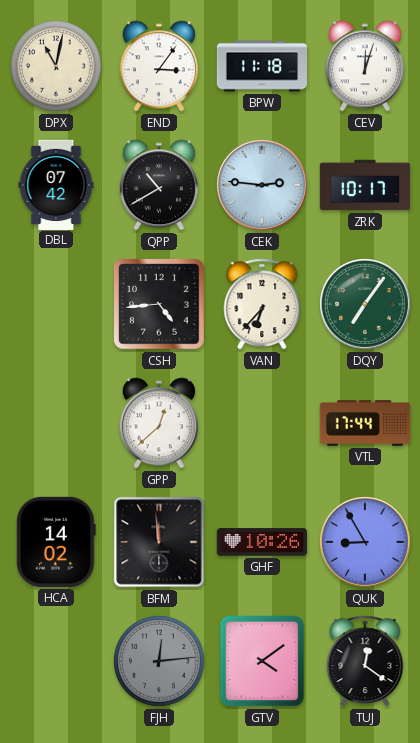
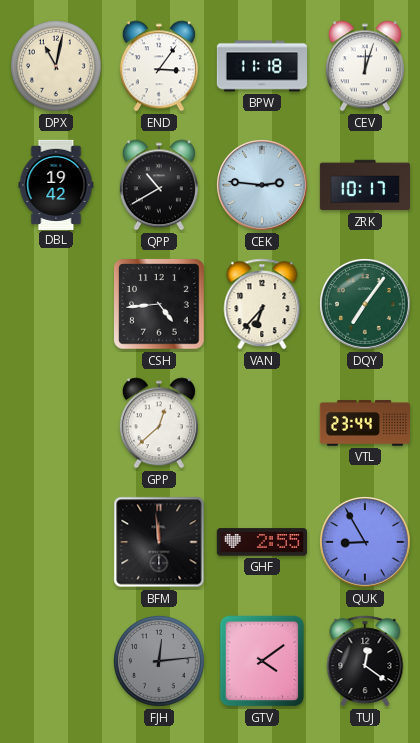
DBL: 07:42 -> 19:42 (56, 184)
VTL: 17:44 -> 23:44 (364, 423)
HCA: 14:02 -> none (56, 542)
GHF: 10:26 -> 2:55 (261, 542)
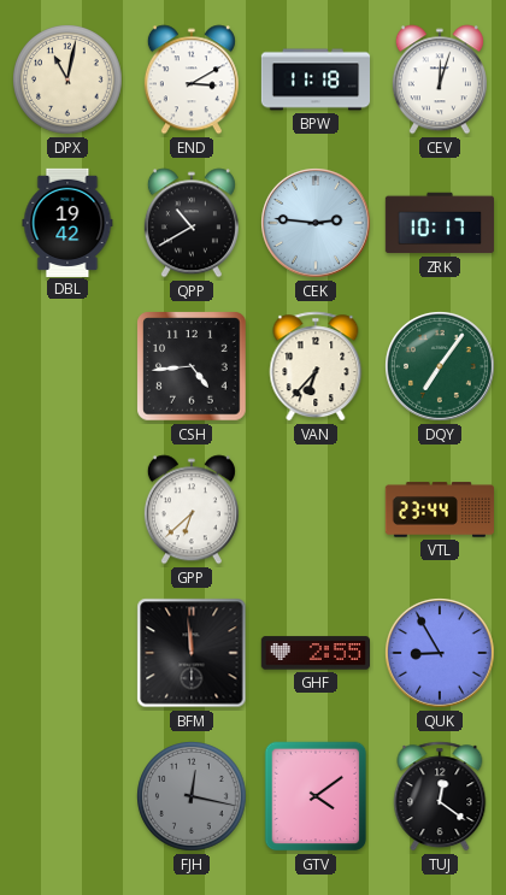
END: 3:06 -> 3:10 (192, 80)
GPP: 12:38 -> 6:38 (192, 510)
FJH: 12:14 -> 12:17 (193, 797)
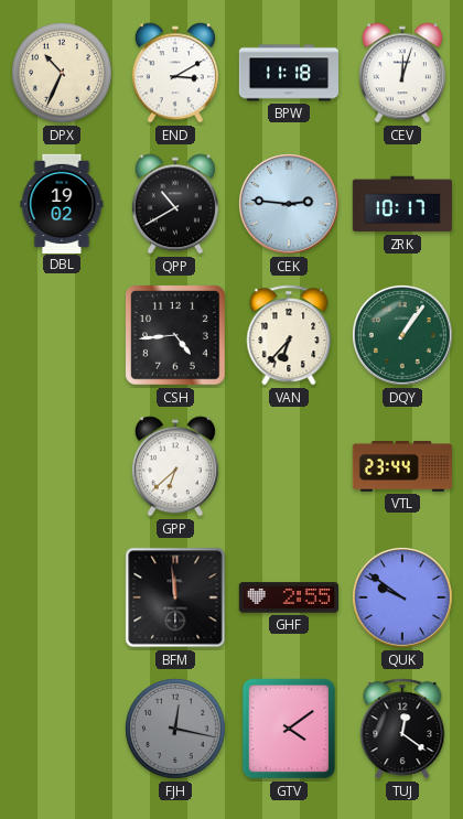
DPX: 11:02 -> 10:34 (63, 74)
DBL: 19:42 -> 19:02 (62, 203)
DQY: 7:06 -> 1:06 (403, 336)
QUK: 8:55 -> 9:51 (403, 599)
